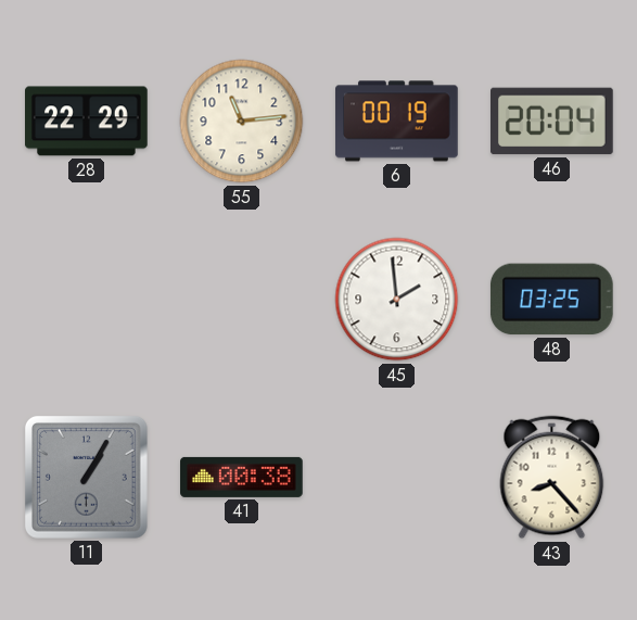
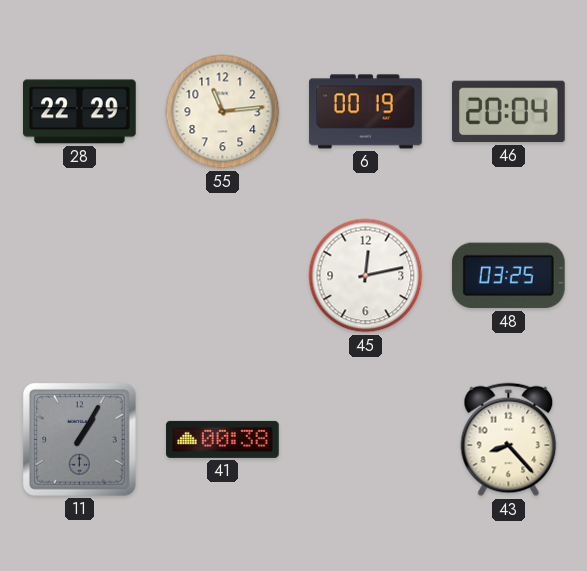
45: 1:59 -> 12:13 (366, 276)
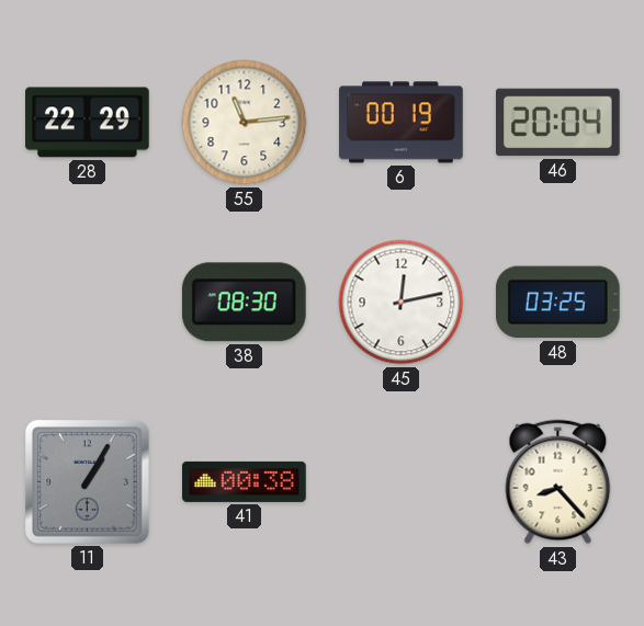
38: none -> 08:30 (244, 303)
